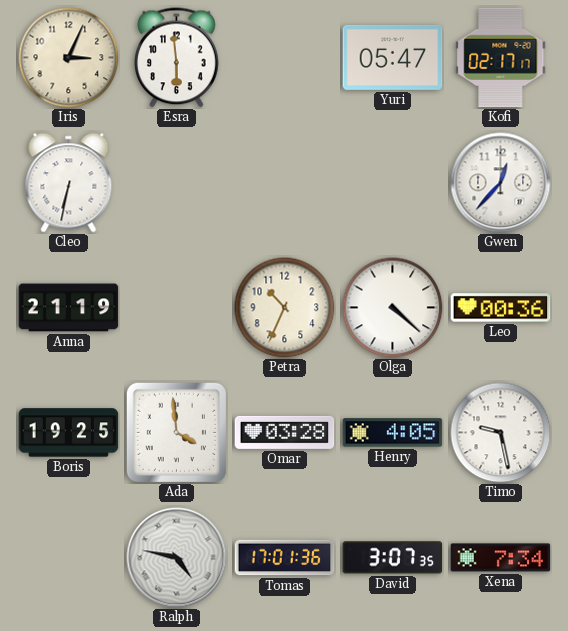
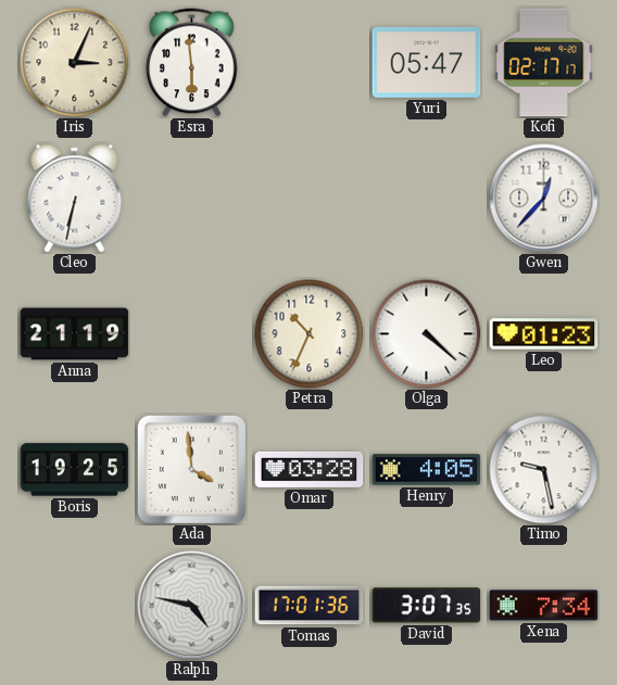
Leo: 00:36 -> 01:23 (544, 334)
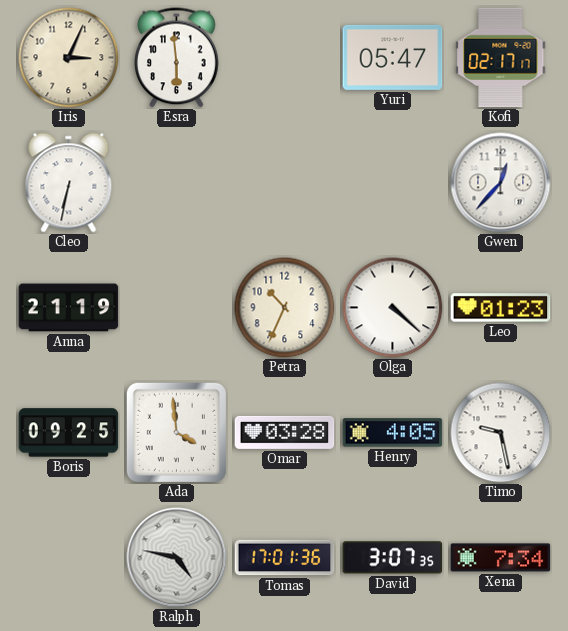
Boris: 19:25 -> 09:25 (69, 433)
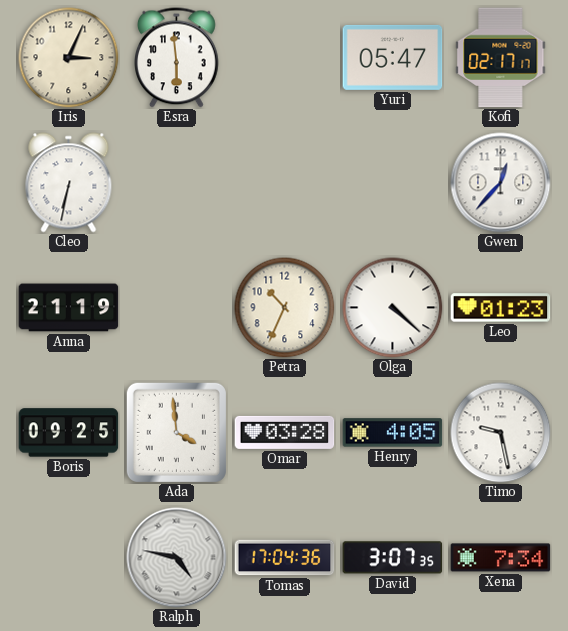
Tomas: 17:01 -> 17:04 (285, 558)
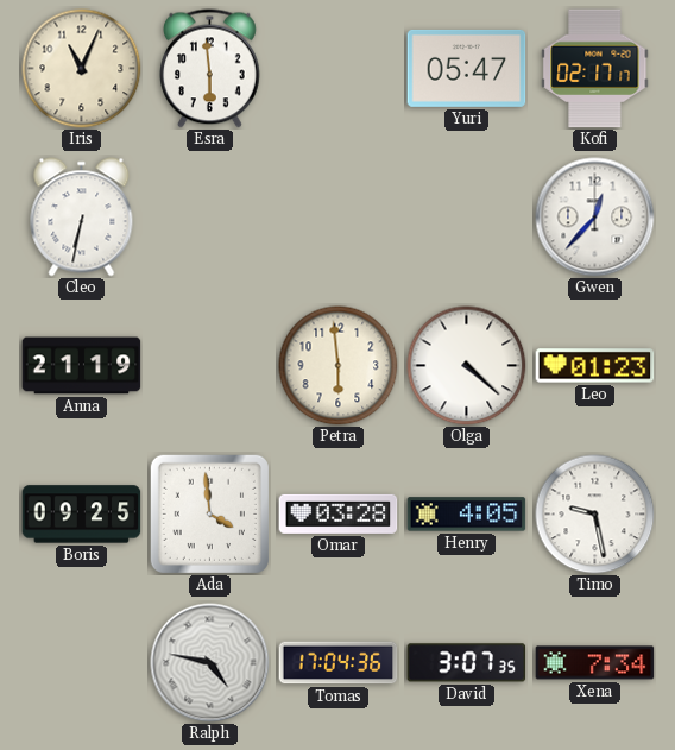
Iris: 3:04 -> 11:04 (82, 69)
Petra: 10:34 -> 5:59 (339, 366)
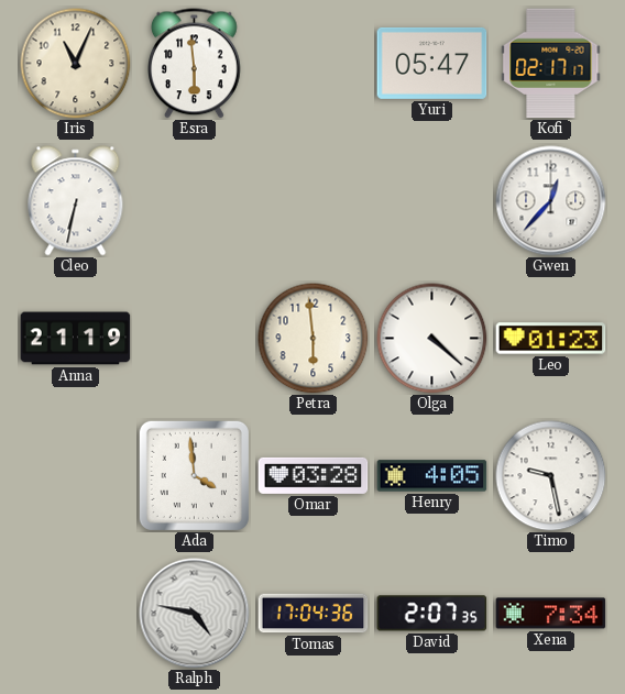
Boris: 09:25 -> none (82, 515)
David: 3:07 -> 2:07 (432, 614)
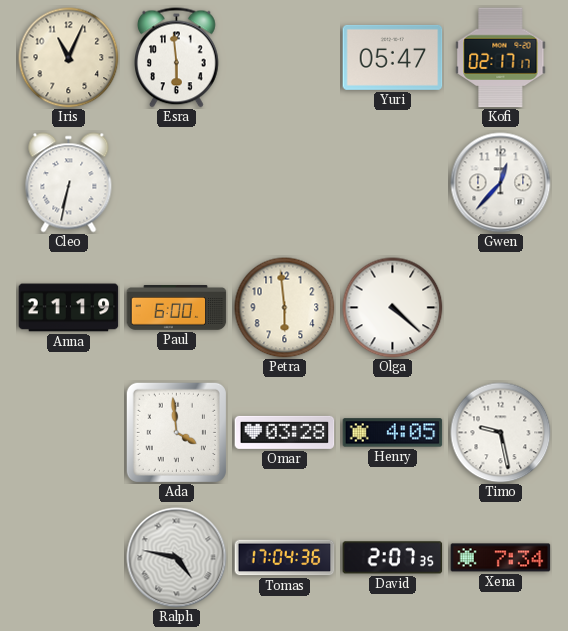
Paul: none -> 6:00 (177, 308)
Leo: 01:23 -> none (551, 339)
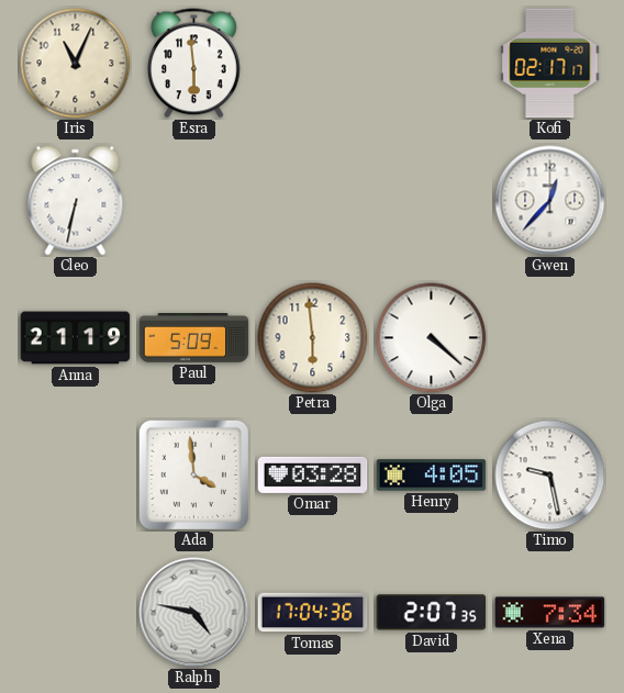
Yuri: 05:47 -> none (393, 57)
Paul: 6:00 -> 5:09 (194, 338)
